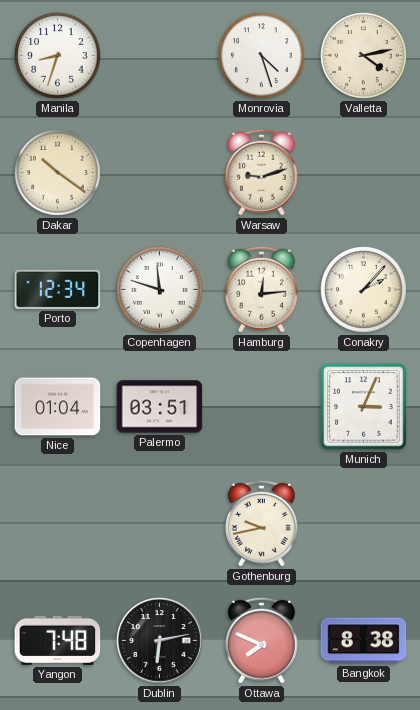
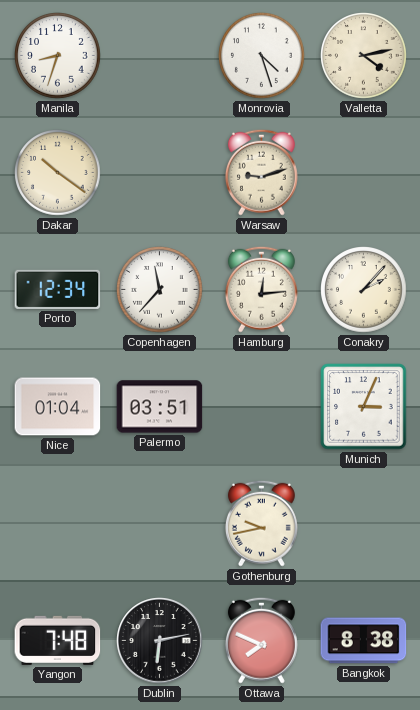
Copenhagen: 11:48 -> 11:37 (160, 290)
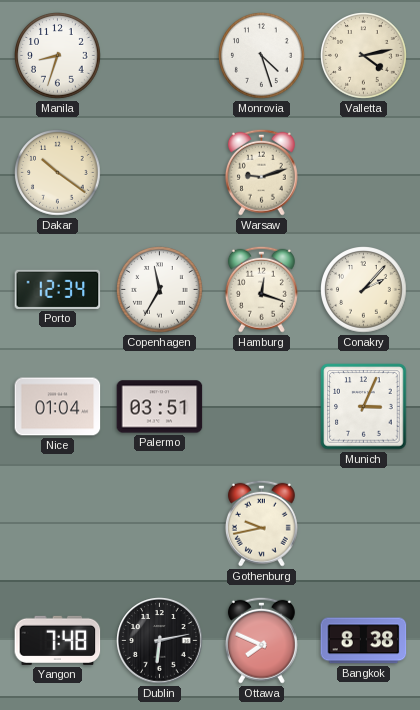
Copenhagen: 11:37 -> 11:35 (160, 290)
Hamburg: 12:14 -> 12:18 (261, 289)
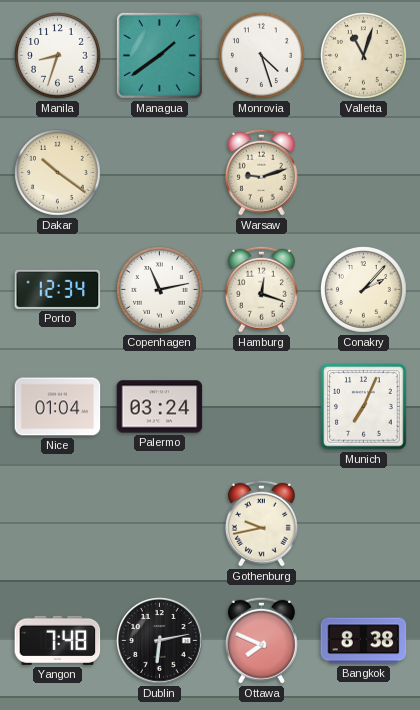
Managua: none -> 1:39 (159, 55)
Valletta: 4:13 -> 11:03 (364, 56)
Copenhagen: 11:35 -> 11:13 (160, 290)
Palermo: 03:51 -> 03:24 (160, 407)
Munich: 3:04 -> 7:04 (364, 407)
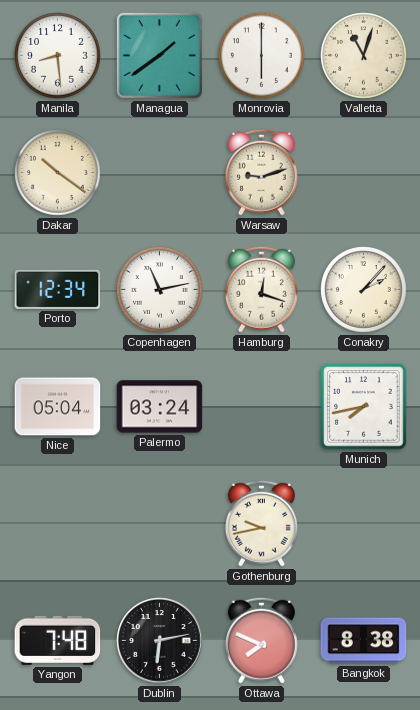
Manila: 8:33 -> 8:29 (58, 56)
Monrovia: 4:27 -> 6:00 (262, 56)
Nice: 01:04 -> 05:04 (58, 407)
Munich: 7:04 -> 7:43 (364, 407)
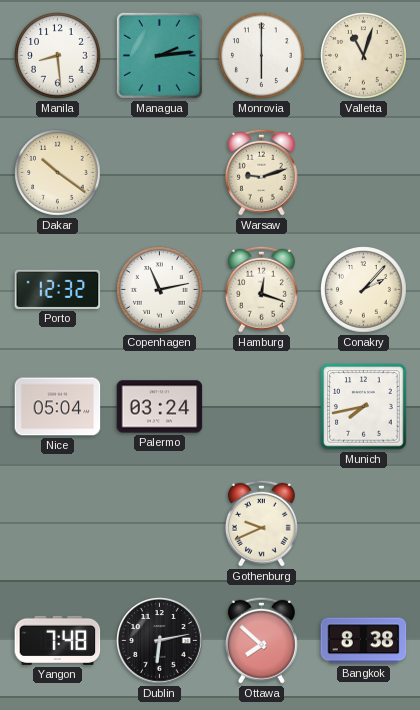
Managua: 1:39 -> 2:14 (159, 55)
Porto: 12:34 -> 12:32 (58, 289)
Gothenburg: 9:43 -> 9:41 (261, 523)
Ottawa: 7:49 -> 7:52 (261, 640)
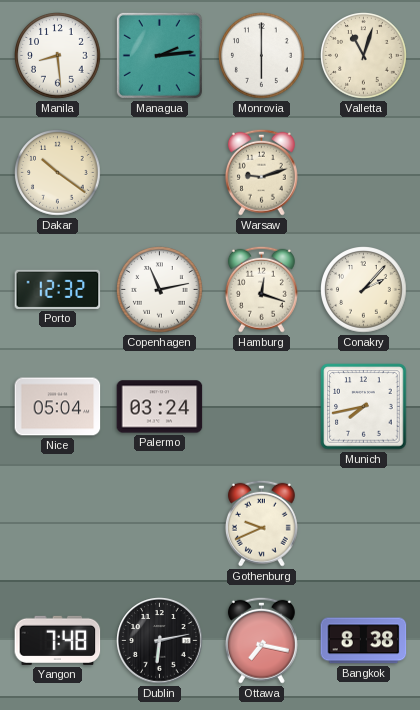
Ottawa: 7:52 -> 7:17 (261, 640)
